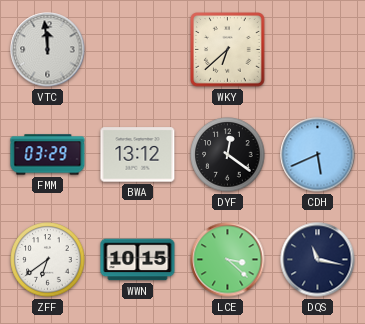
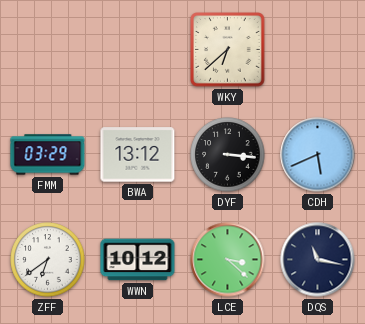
VTC: 11:59 -> none (48, 50)
DYF: 12:21 -> 3:16 (228, 155)
WWN: 10:15 -> 10:12 (138, 260)
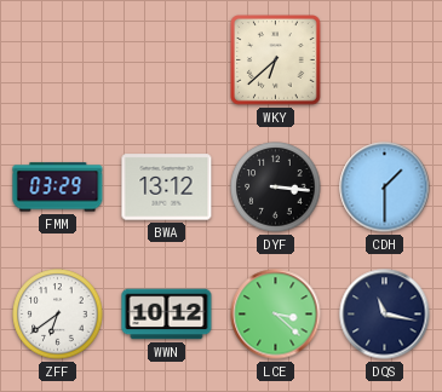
CDH: 5:41 -> 1:30 (385, 188)
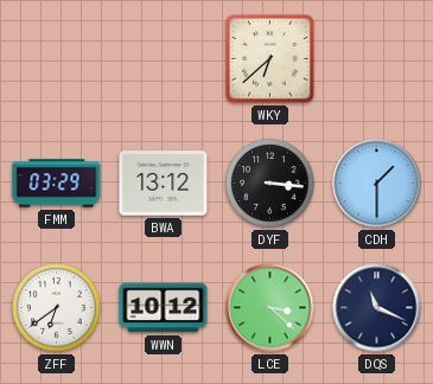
DQS: 11:17 -> 11:19 (377, 308)
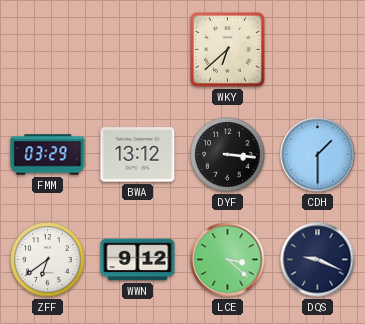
WWN: 10:12 -> 9:12 (138, 260)
DQS: 11:19 -> 9:19 (318, 260)
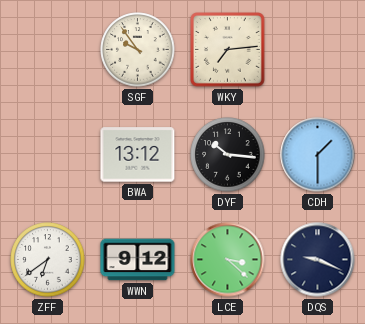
SGF: none -> 9:54 (138, 50)
WKY: 6:38 -> 7:14 (228, 50)
FMM: 03:29 -> none (48, 155)
DYF: 3:16 -> 10:16 (228, 155)
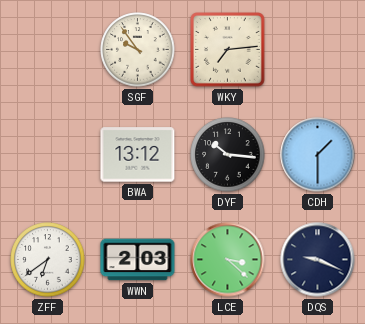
WWN: 9:12 -> 2:03 (138, 260)
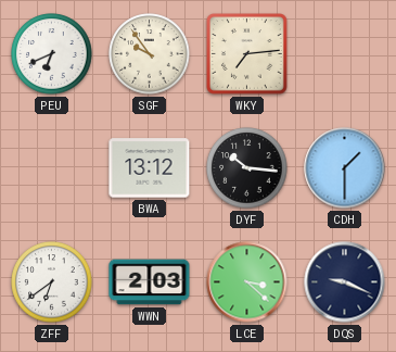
PEU: none -> 6:41 (52, 54)
